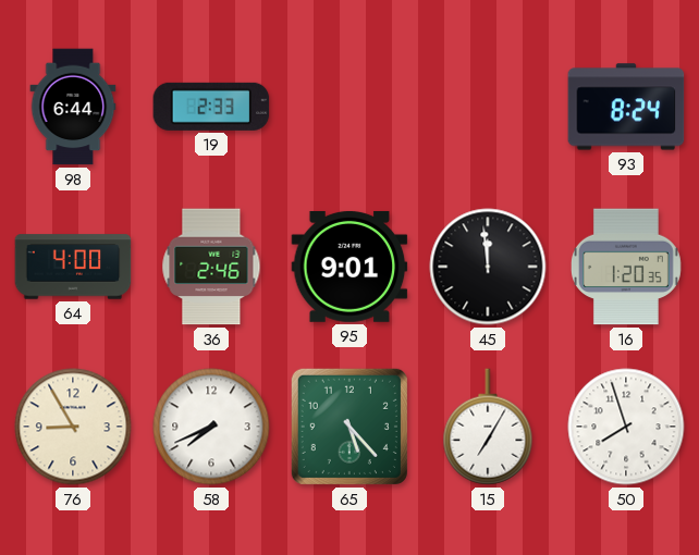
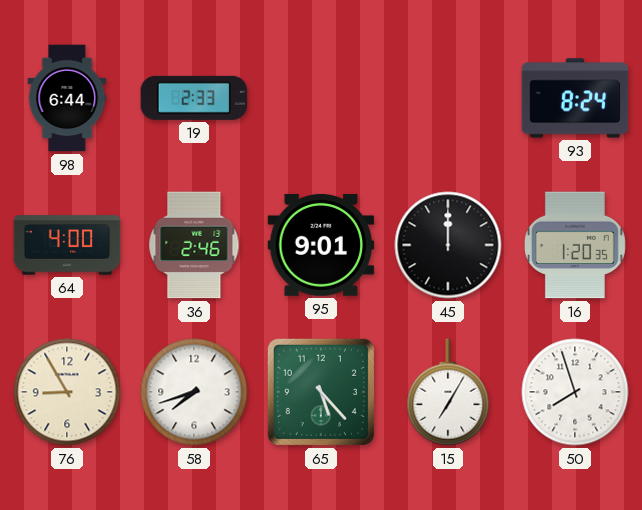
45: 11:59 -> 12:00 (448, 245)
58: 7:41 -> 7:42 (194, 392)
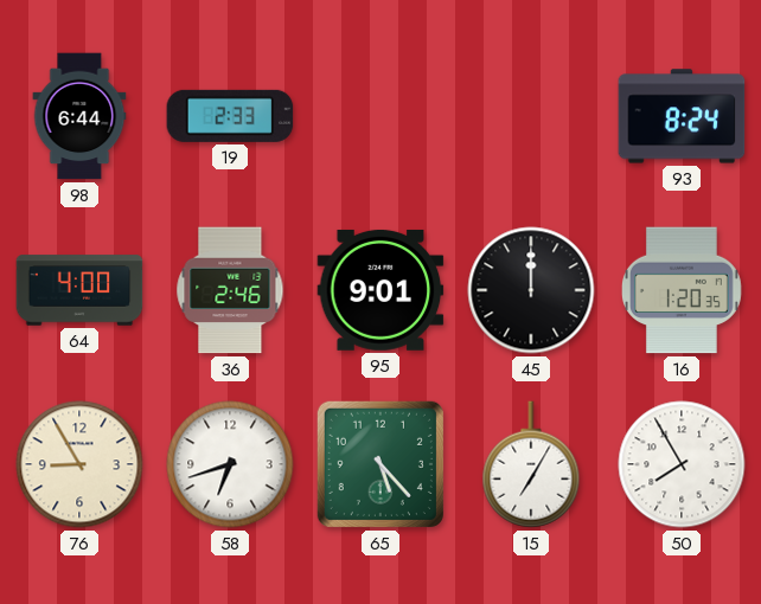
58: 7:42 -> 6:42 (230, 464)
50: 7:57 -> 7:55 (682, 464)
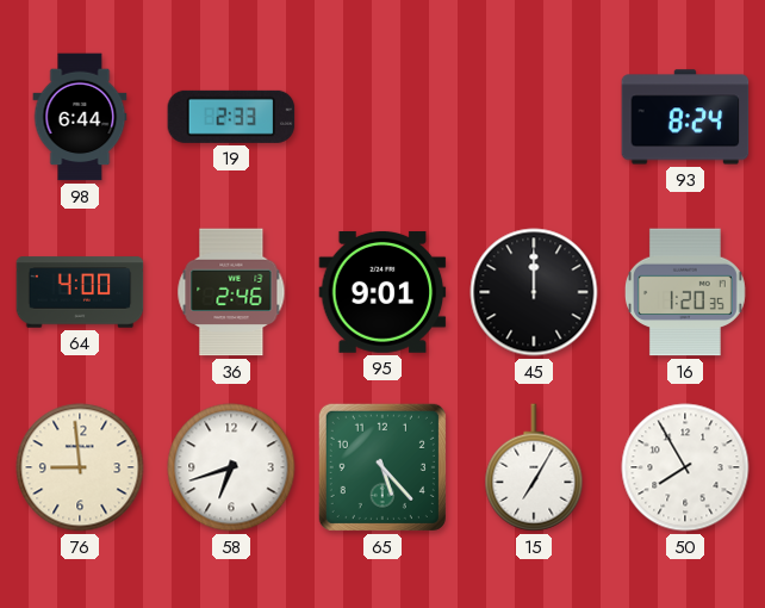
76: 8:55 -> 8:59 (80, 467)
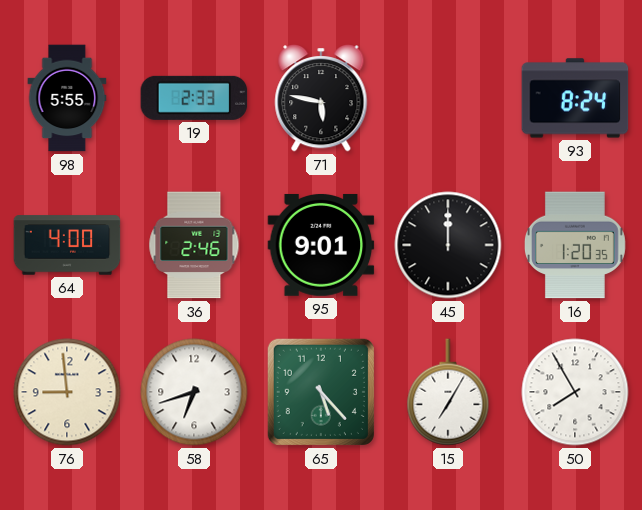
98: 6:44 -> 5:55 (67, 98)
71: none -> 5:47 (321, 99)
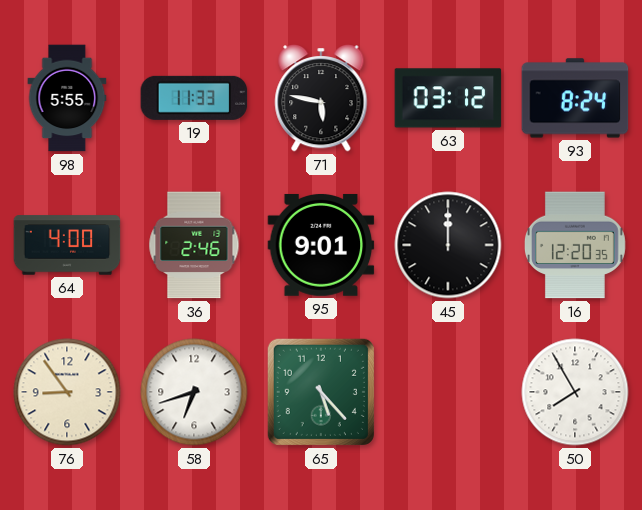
19: 2:33 -> 11:33 (194, 98)
63: none -> 03:12 (448, 98)
16: 1:20 -> 12:20 (575, 245)
76: 8:59 -> 8:54 (67, 392)
15: 7:05 -> none (448, 392)
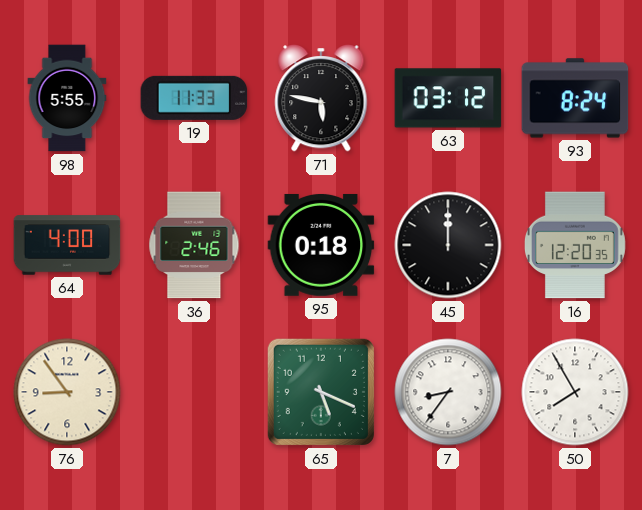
95: 9:01 -> 0:18 (321, 245)
58: 6:42 -> none (194, 392)
65: 5:23 -> 5:19 (321, 392)
7: none -> 8:36 (448, 392)
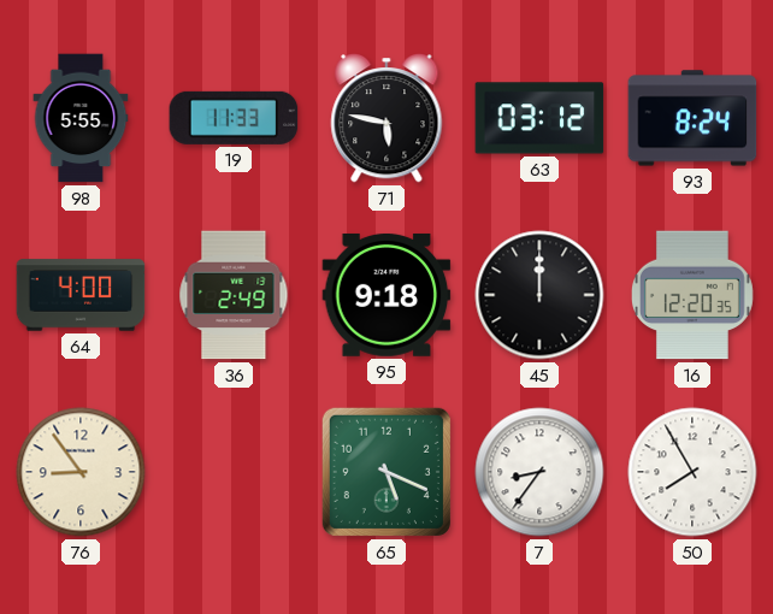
36: 2:46 -> 2:49 (234, 295)
95: 0:18 -> 9:18 (386, 295)
